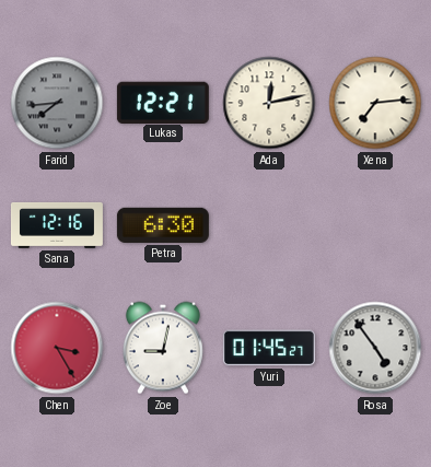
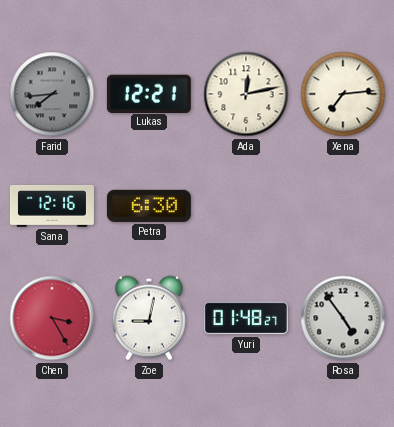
Yuri: 01:45 -> 01:48 (246, 318)
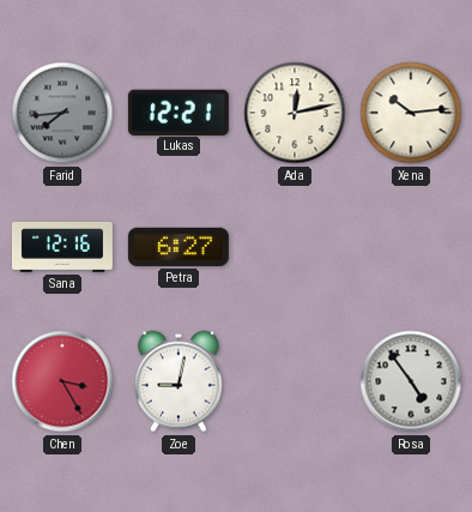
Xena: 7:14 -> 10:14 (411, 113)
Petra: 6:30 -> 6:27 (178, 247)
Yuri: 01:48 -> none (246, 318)
